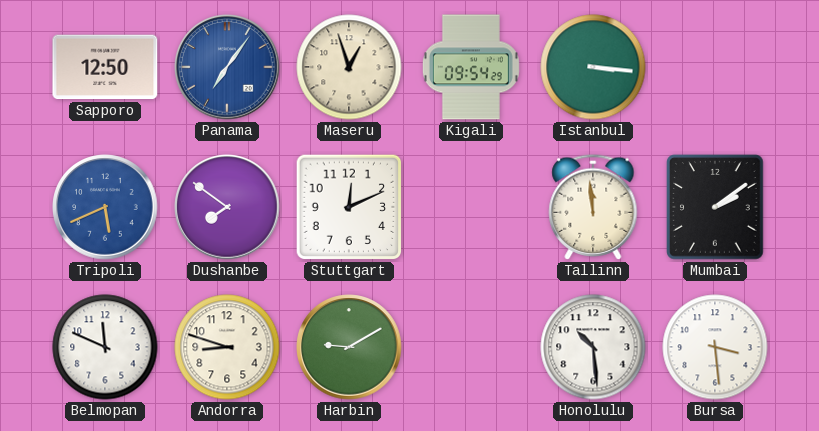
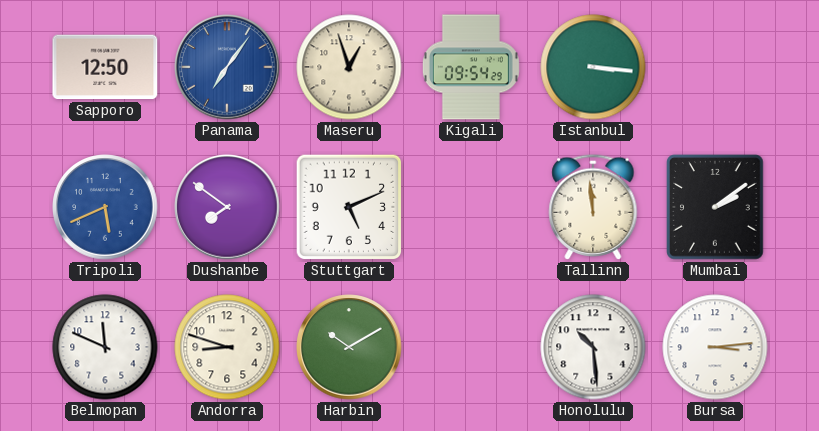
Stuttgart: 12:11 -> 5:11 (349, 207)
Harbin: 9:10 -> 10:10 (349, 347)
Bursa: 3:29 -> 3:14 (715, 347)
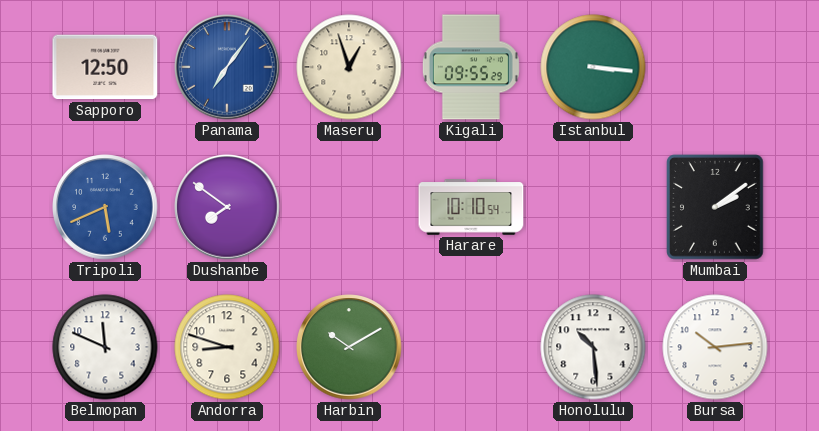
Kigali: 09:54 -> 09:55 (471, 67)
Stuttgart: 5:11 -> none (349, 207)
Harare: none -> 10:10 (471, 207)
Tallinn: 11:59 -> none (593, 207)
Bursa: 3:14 -> 10:14 (715, 347)
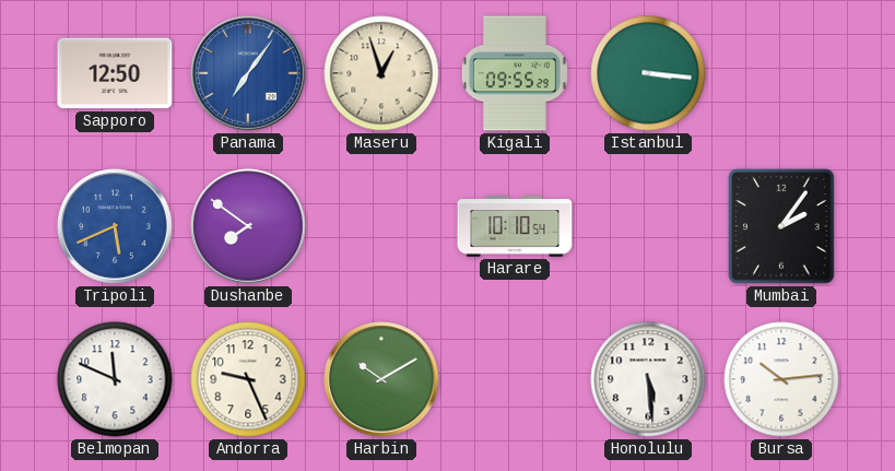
Mumbai: 2:09 -> 2:06 (781, 226)
Andorra: 8:48 -> 9:26 (248, 379)
Honolulu: 10:29 -> 5:29 (648, 379)
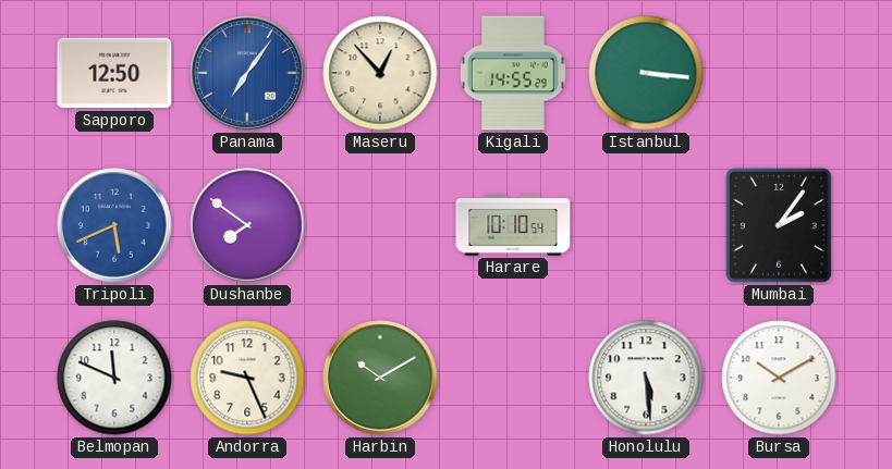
Maseru: 12:57 -> 12:53 (380, 73)
Kigali: 09:55 -> 14:55 (513, 73)
Bursa: 10:14 -> 10:10 (779, 378)
